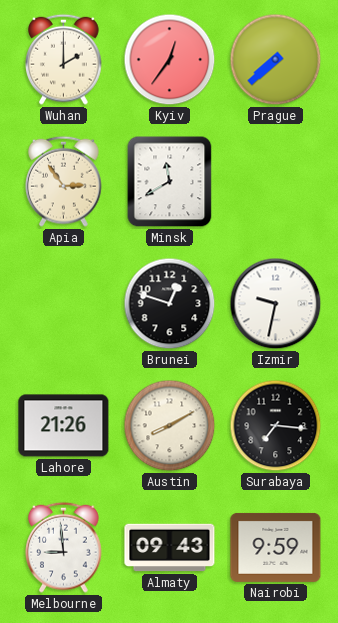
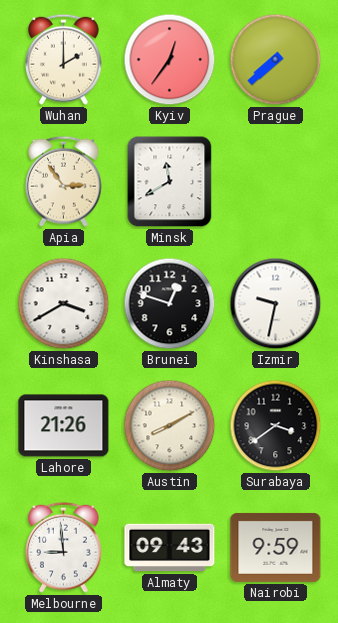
Kinshasa: none -> 3:40 (64, 304)
Surabaya: 7:16 -> 3:39 (276, 426)
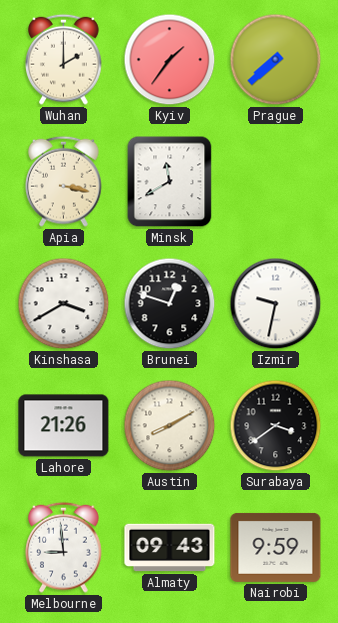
Kyiv: 12:36 -> 1:36 (170, 60)
Apia: 2:54 -> 3:17 (64, 181)
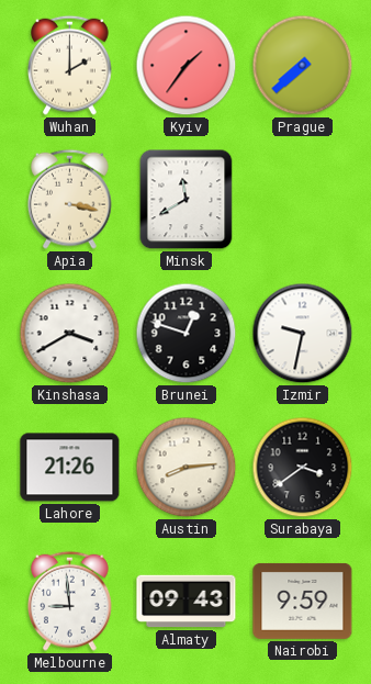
Austin: 8:10 -> 8:14 (187, 468)
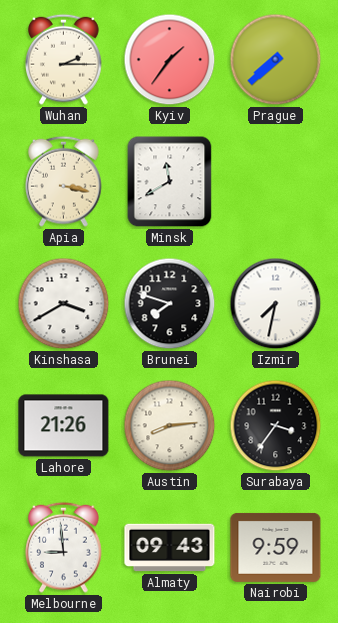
Wuhan: 2:00 -> 2:15 (64, 59)
Brunei: 12:48 -> 7:48 (170, 304)
Izmir: 9:32 -> 7:32 (276, 304)
Surabaya: 3:39 -> 3:36 (276, 426)
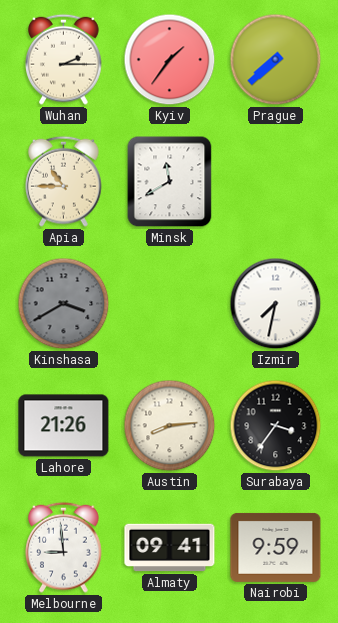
Apia: 3:17 -> 10:45 (64, 181)
Kinshasa dial: white -> grey (64, 304)
Brunei: 7:48 -> none (170, 304)
Almaty: 09:43 -> 09:41 (170, 548)
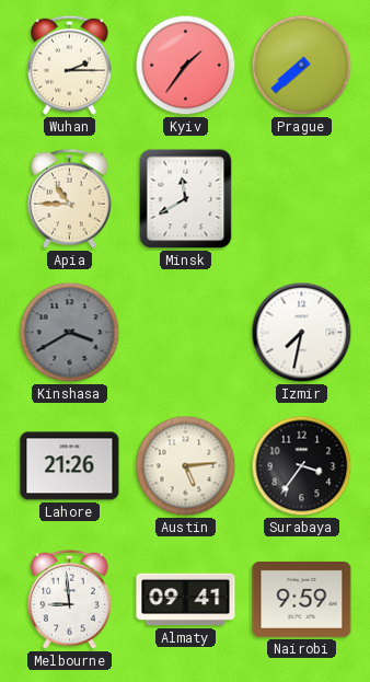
Austin: 8:14 -> 5:14 (186, 466)
